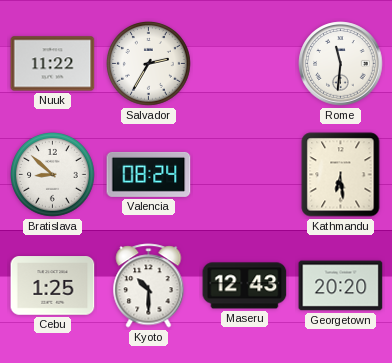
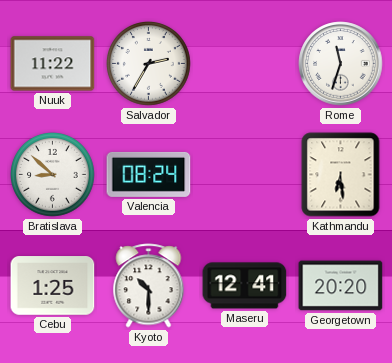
Rome: 11:31 -> 11:33 (341, 64)
Maseru: 12:43 -> 12:41 (245, 286)
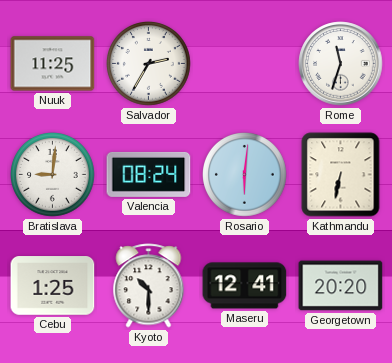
Nuuk: 11:22 -> 11:25 (53, 64)
Bratislava: 8:52 -> 9:01 (53, 175)
Rosario: none -> 6:01 (245, 175)
Kathmandu: 6:29 -> 6:32 (341, 175)
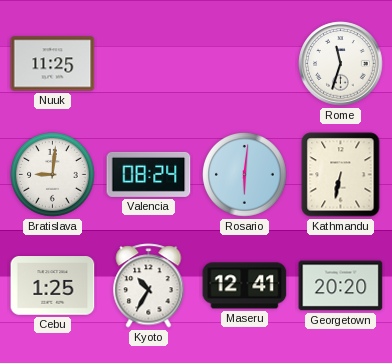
Salvador: 2:35 -> none (149, 64)
Kyoto: 10:30 -> 10:35 (149, 286)
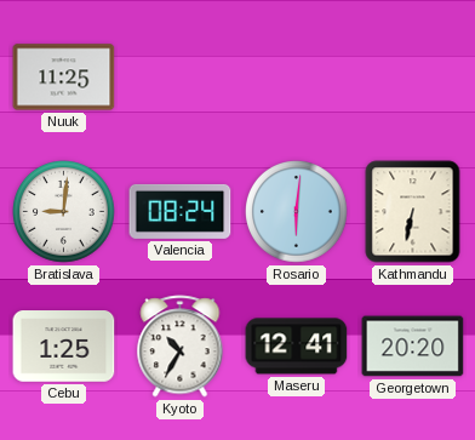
Rome: 11:33 -> none (341, 64)
